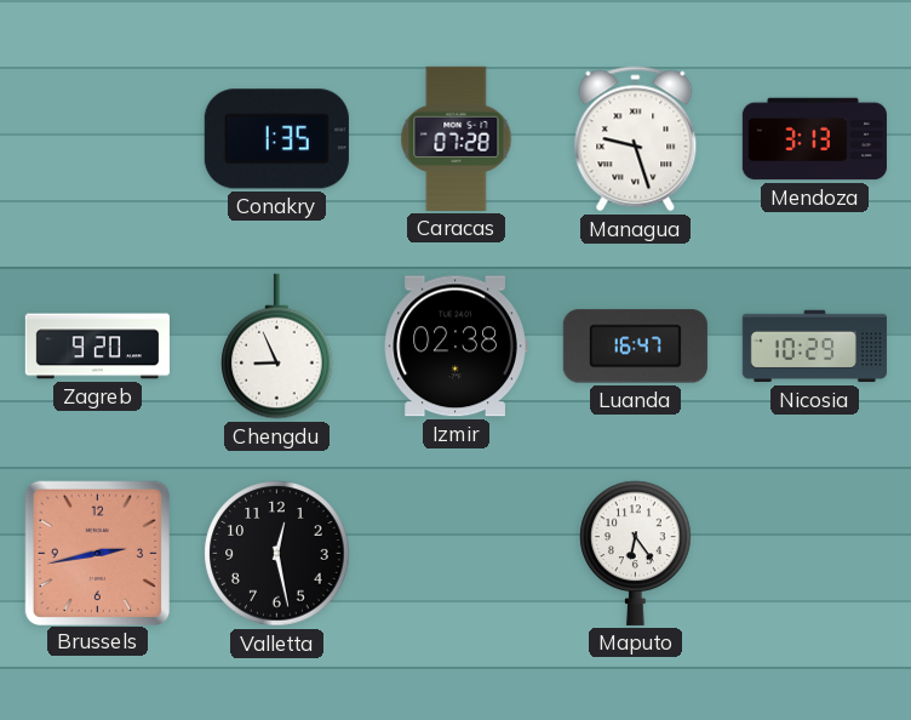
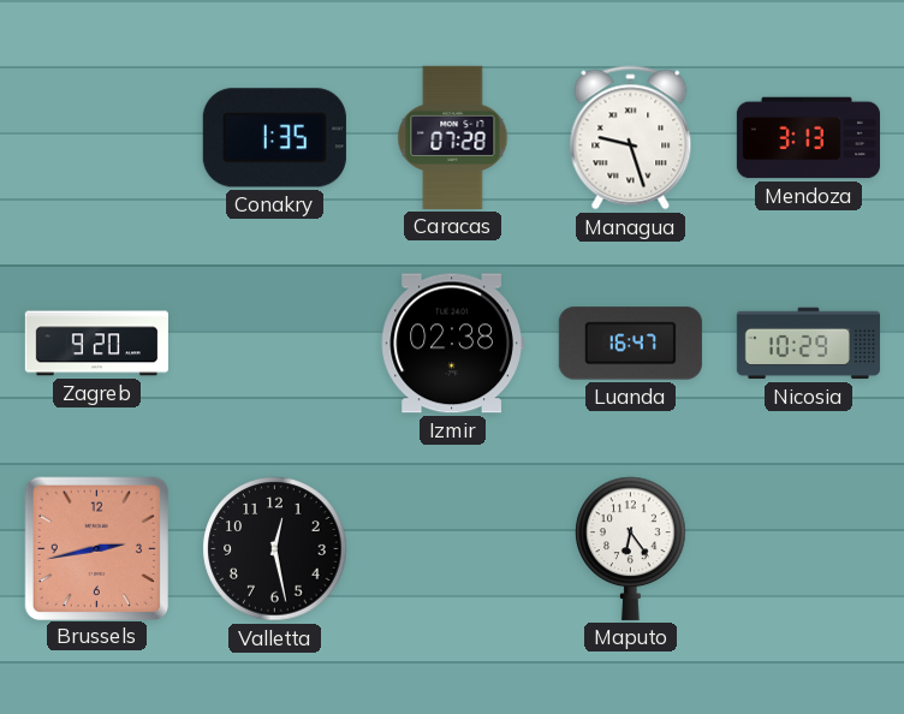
Chengdu: 8:56 -> none (277, 347)
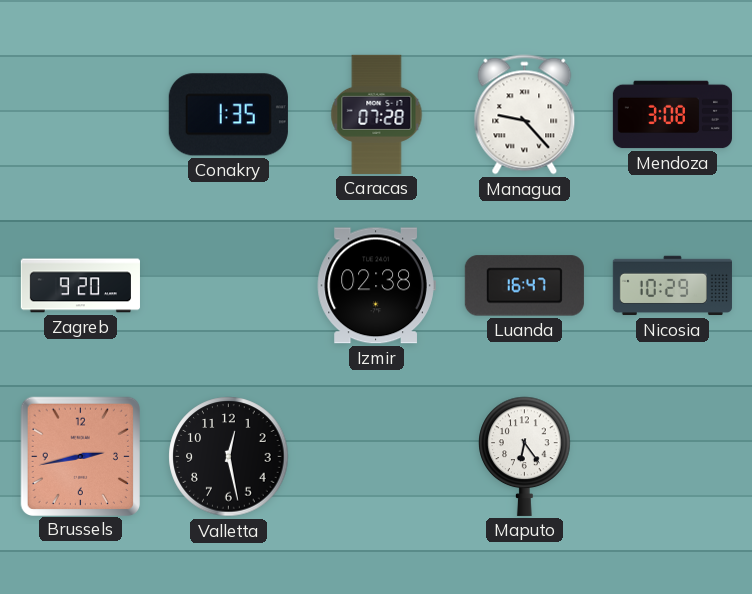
Managua: 9:27 -> 9:23 (525, 115)
Mendoza: 3:13 -> 3:08 (672, 115)
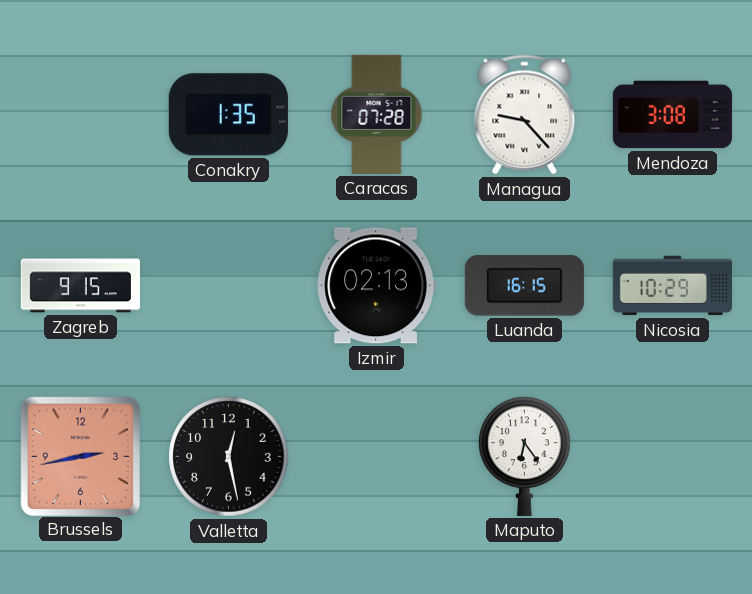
Zagreb: 9:20 -> 9:15 (80, 286)
Izmir: 02:38 -> 02:13 (376, 286)
Luanda: 16:47 -> 16:15 (524, 286)
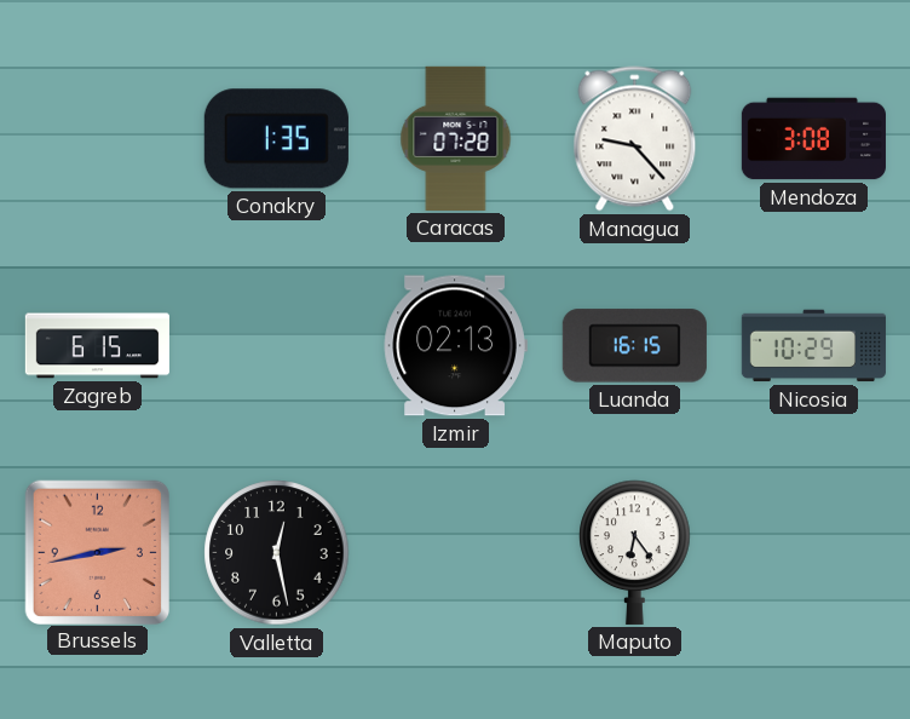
Zagreb: 9:15 -> 6:15 (97, 346)
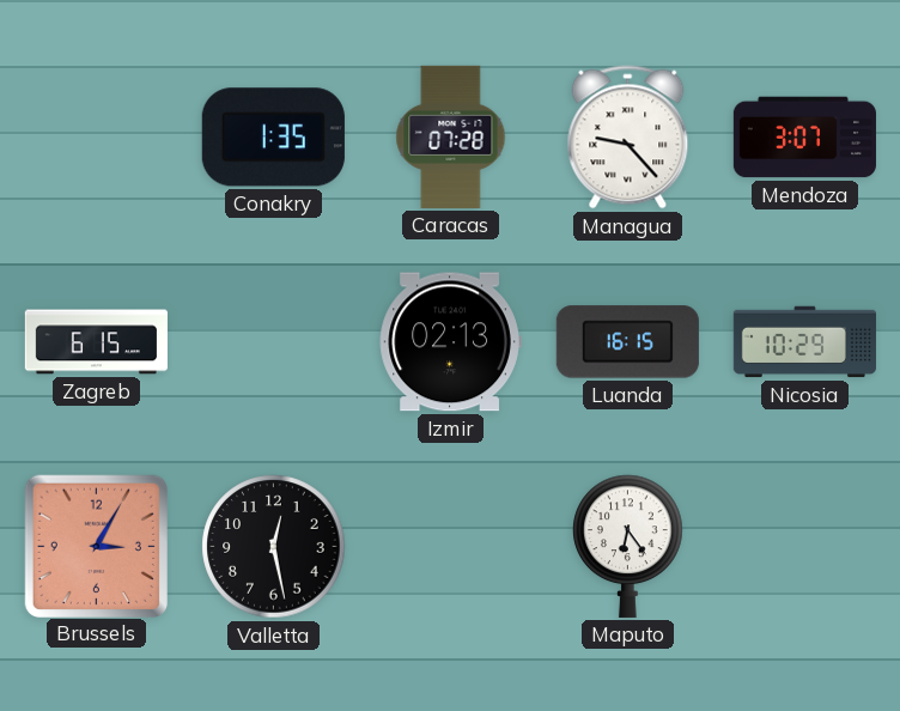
Mendoza: 3:08 -> 3:07 (804, 138)
Brussels: 2:43 -> 3:05 (96, 546)
